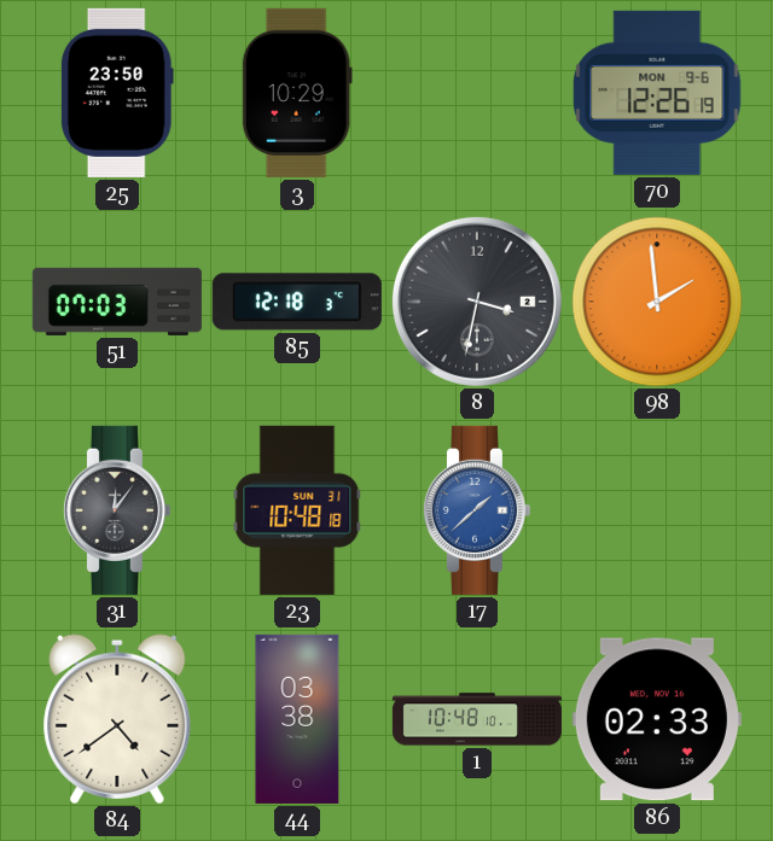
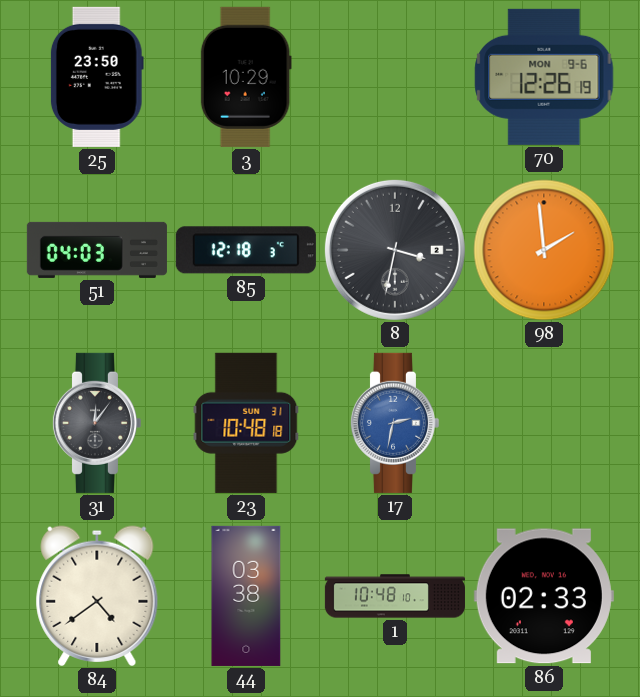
51: 07:03 -> 04:03 (97, 250)
17: 1:38 -> 2:32 (394, 423)
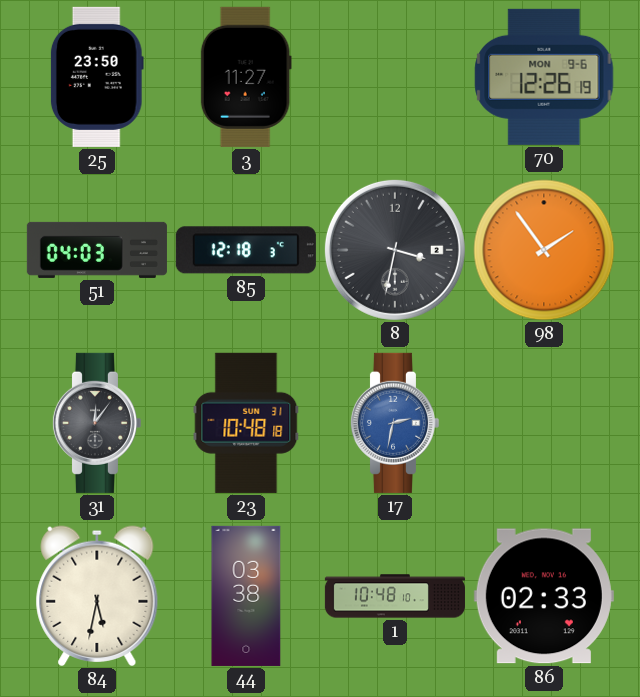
3: 10:29 -> 11:27 (246, 77)
98: 1:59 -> 1:54 (544, 250)
84: 4:39 -> 5:32 (97, 596)
